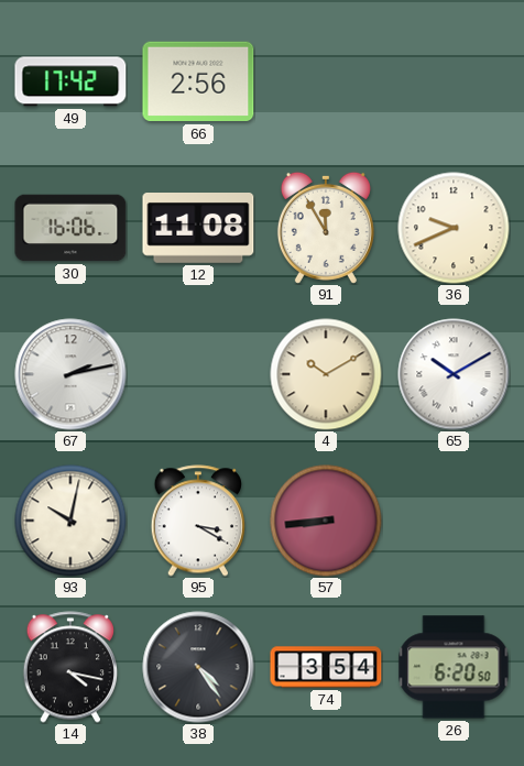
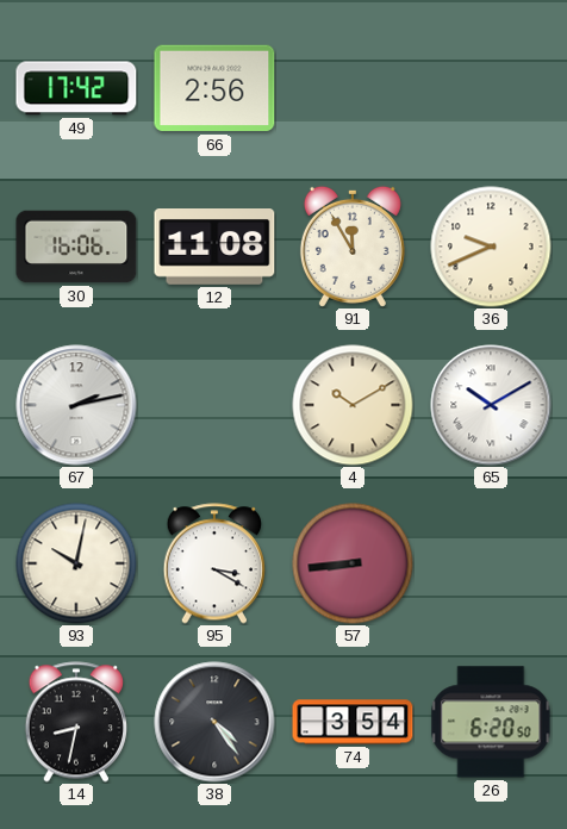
14: 4:17 -> 8:32 (75, 722)
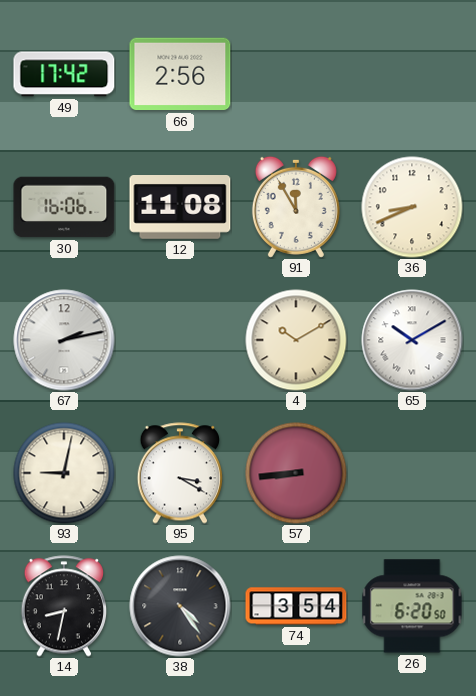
36: 9:41 -> 8:41 (412, 207)
93: 10:02 -> 9:02 (64, 473)
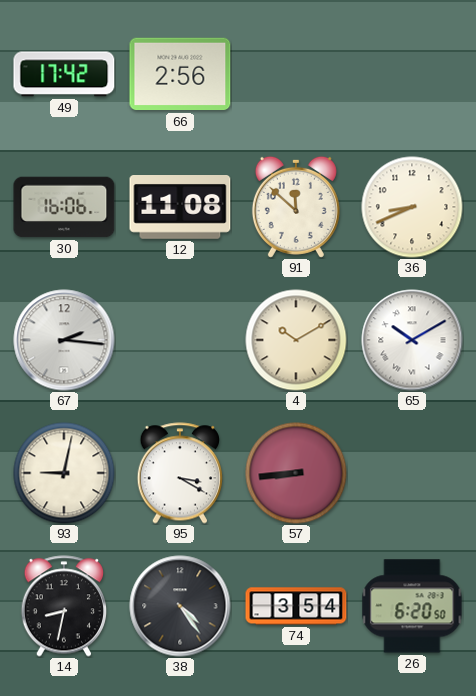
91: 11:55 -> 11:52 (296, 207)
67: 2:13 -> 2:16 (64, 340)
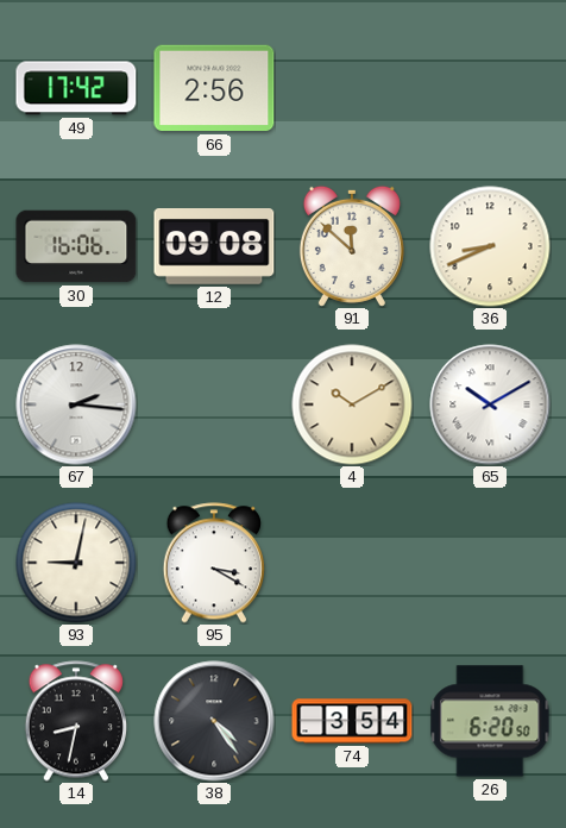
12: 11:08 -> 09:08 (214, 247)
57: 8:44 -> none (296, 473)
